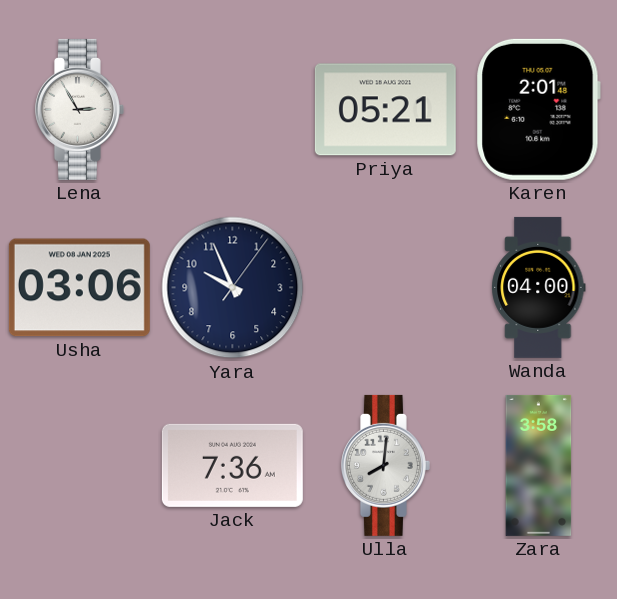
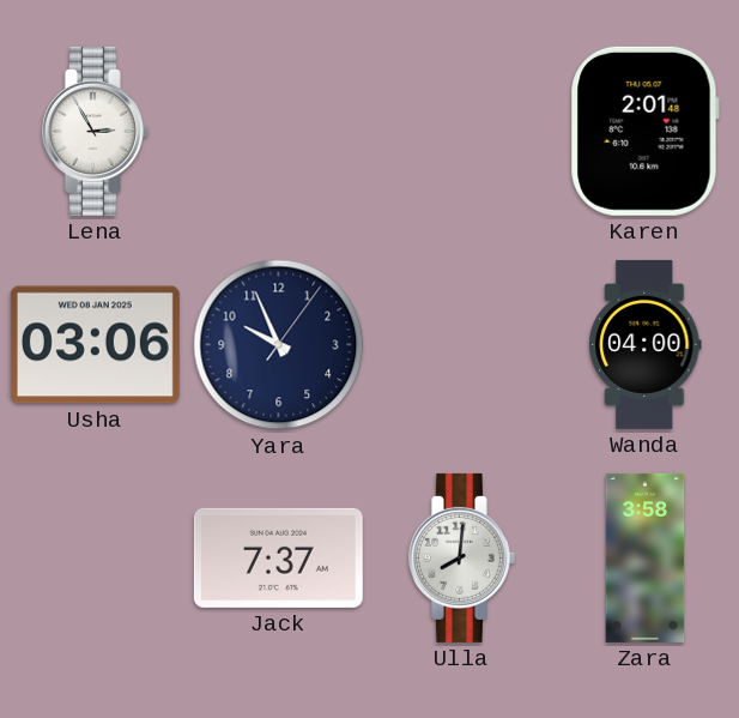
Priya: 05:21 -> none (385, 110)
Jack: 7:36 -> 7:37 (278, 557)
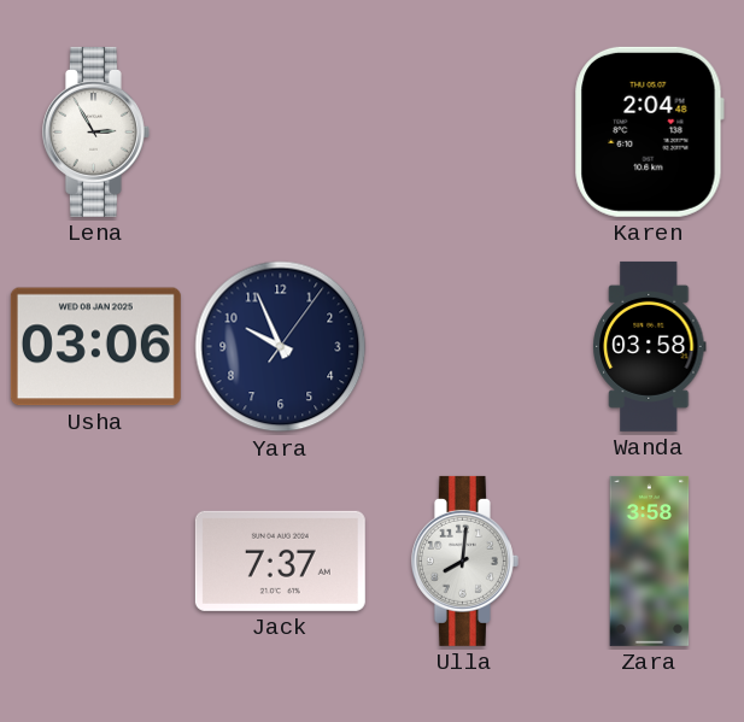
Karen: 2:01 -> 2:04 (649, 131)
Wanda: 04:00 -> 03:58 (650, 346)
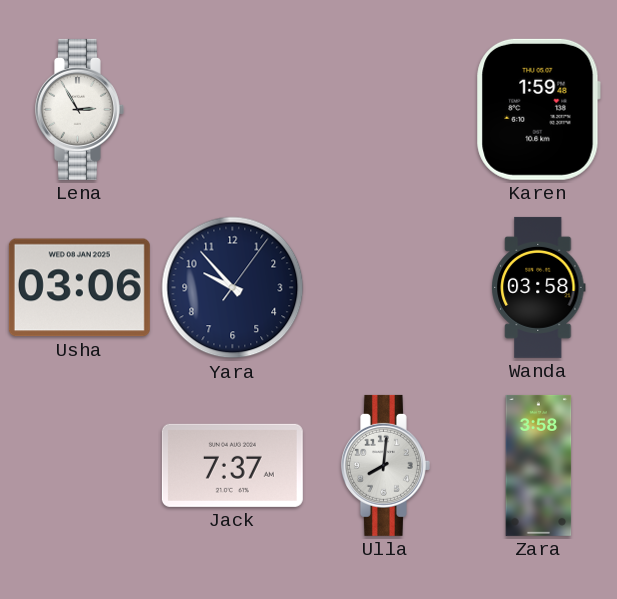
Karen: 2:04 -> 1:59 (538, 109)
Yara: 9:56 -> 9:53 (233, 288)
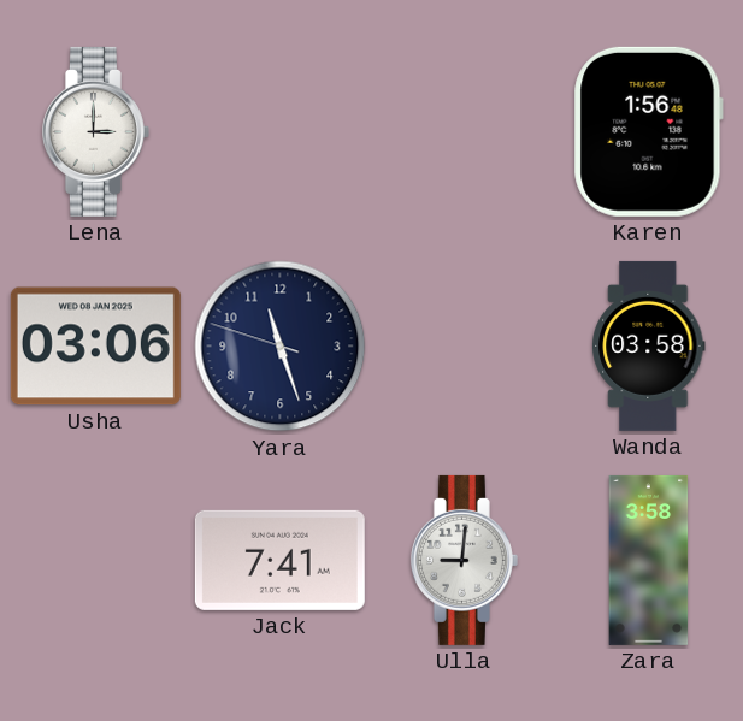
Lena: 2:55 -> 3:00 (95, 131)
Karen: 1:59 -> 1:56 (648, 131)
Yara: 9:53 -> 11:26 (281, 347)
Jack: 7:37 -> 7:41 (279, 560)
Ulla: 8:01 -> 9:01 (464, 560)
